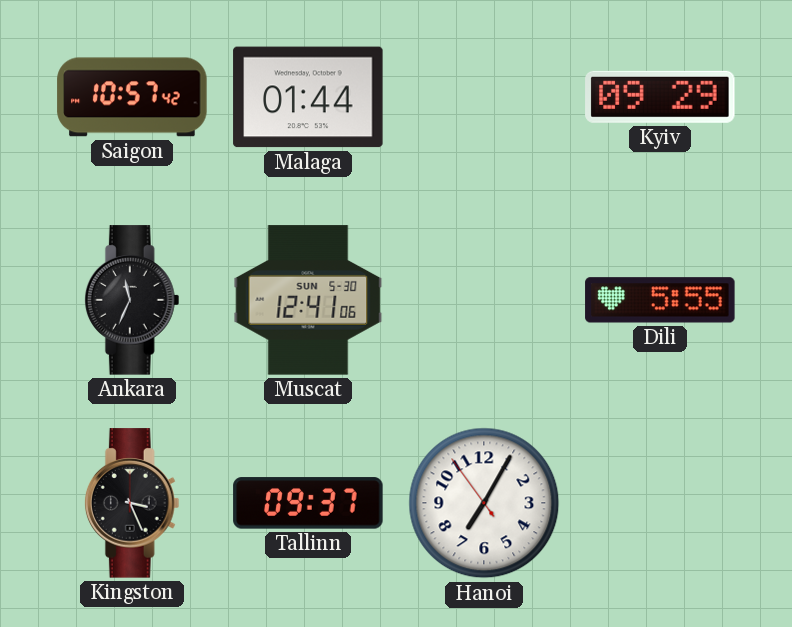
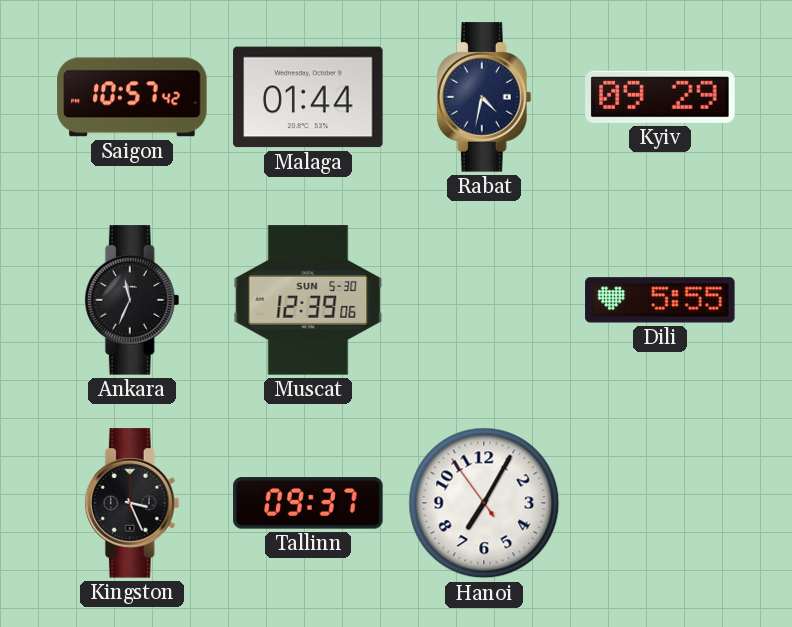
Rabat: none -> 4:32 (484, 97)
Muscat: 12:41 -> 12:39 (308, 300)
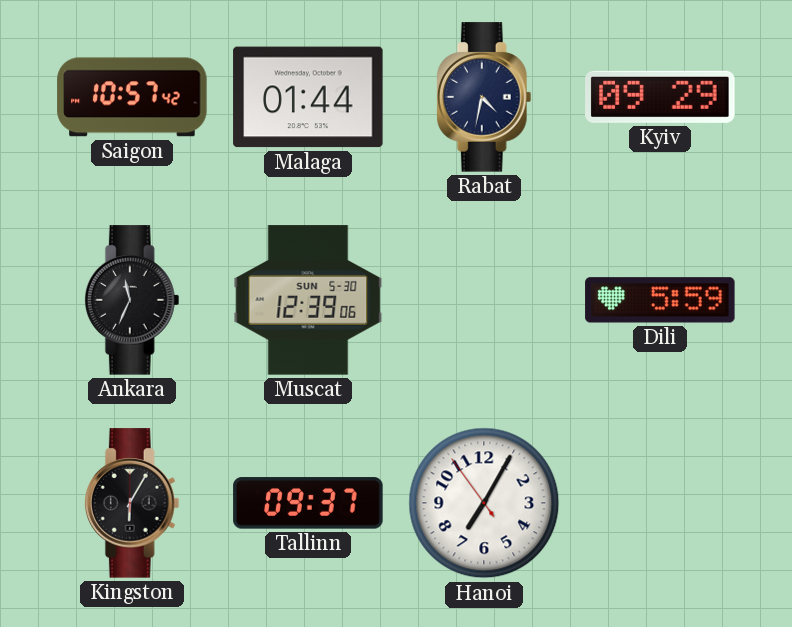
Dili: 5:55 -> 5:59 (660, 300)
Kingston: 3:26 -> 6:05 (132, 503)
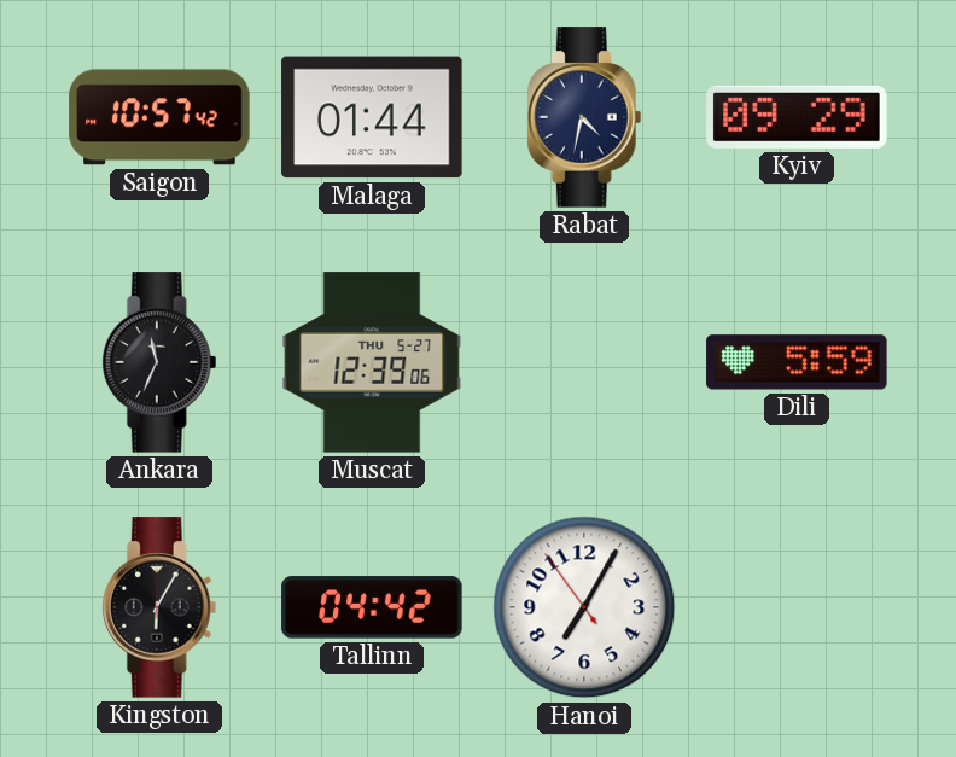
Muscat date: SUN 5-30 -> THU 5-27 (372, 362)
Tallinn: 09:37 -> 04:42 (372, 607)
